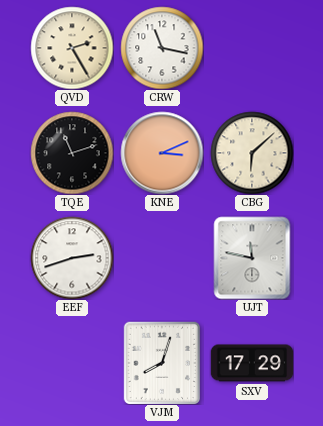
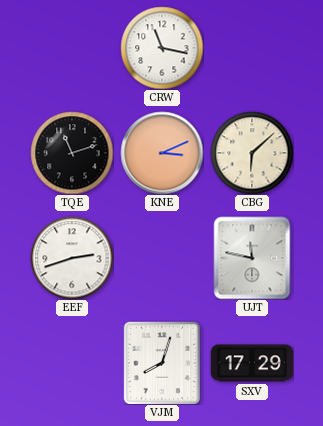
QVD: 2:25 -> none (72, 48)
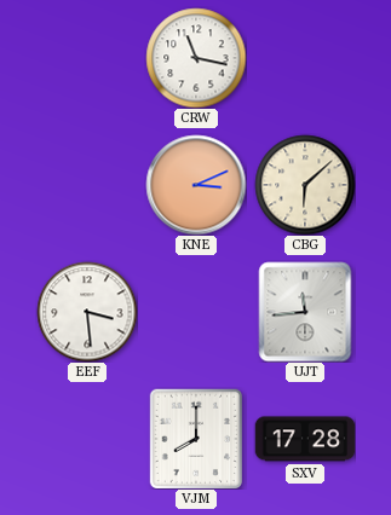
TQE: 11:12 -> none (72, 153)
EEF: 2:42 -> 3:29 (87, 312)
UJT: 11:47 -> 11:44 (305, 312)
VJM: 8:03 -> 8:00 (195, 439)
SXV: 17:29 -> 17:28 (305, 439)
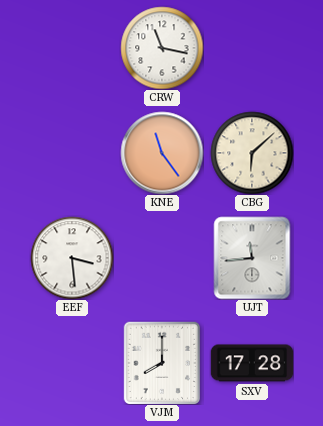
KNE: 3:11 -> 11:24 (162, 153)
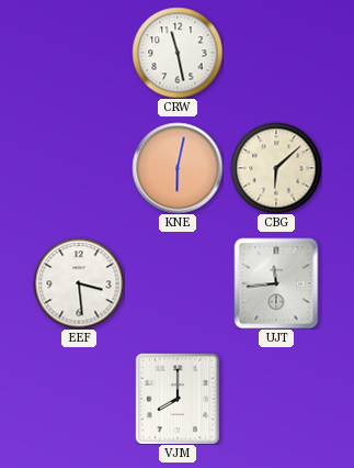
CRW: 11:17 -> 11:28 (178, 53)
KNE: 11:24 -> 6:02 (178, 168)
SXV: 17:28 -> none (252, 363)
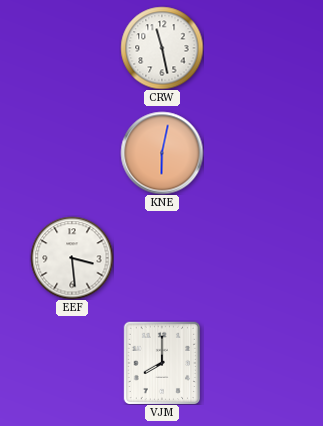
CBG: 6:08 -> none (276, 168)
UJT: 11:44 -> none (276, 283)
